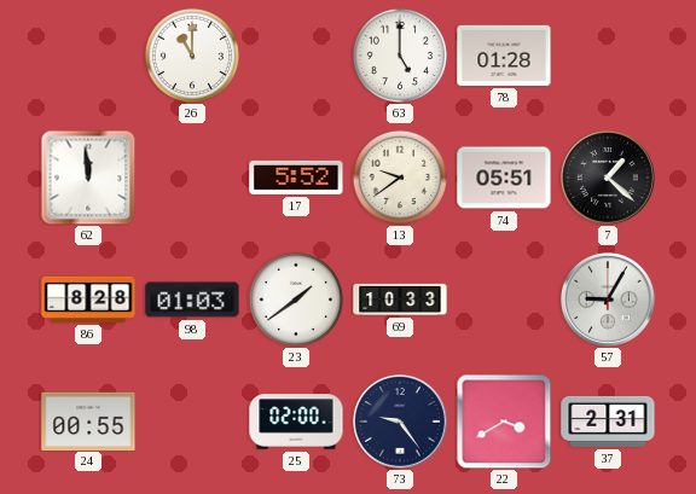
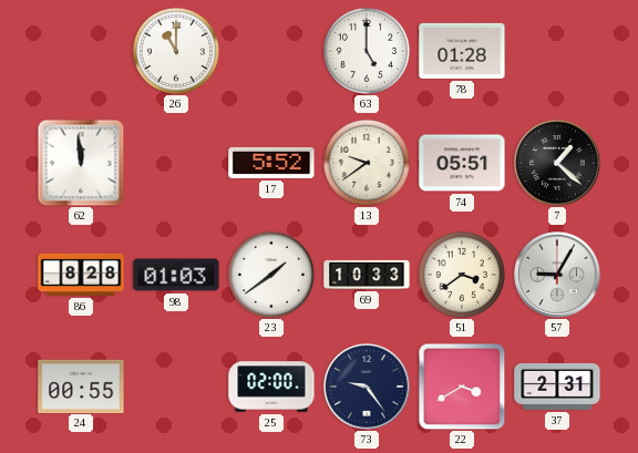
51: none -> 3:39 (462, 275)
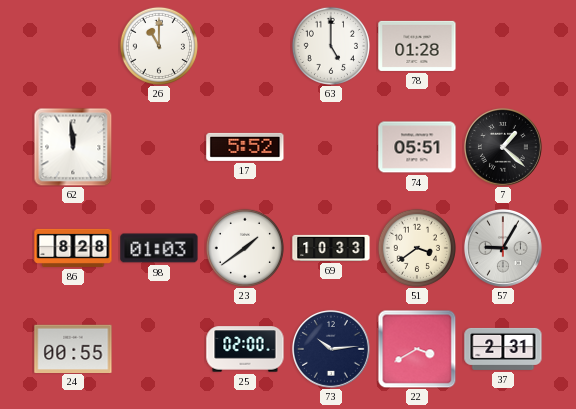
13: 9:39 -> none (367, 163)
73: 9:24 -> 10:14 (331, 349)
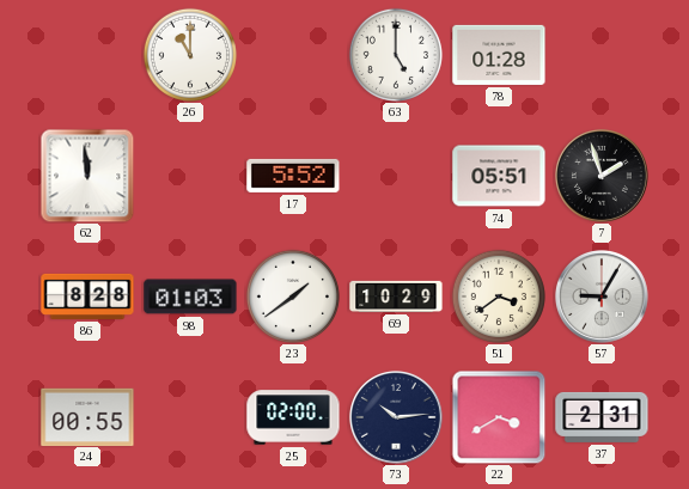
7: 1:22 -> 1:57 (602, 176)
69: 10:33 -> 10:29 (396, 297)
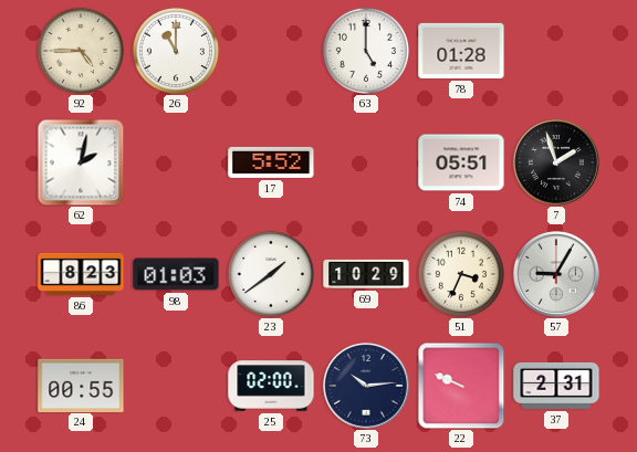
92: none -> 4:45 (81, 51)
62: 11:59 -> 2:02 (81, 162)
86: 8:28 -> 8:23 (81, 274)
51: 3:39 -> 3:34 (461, 274)
22: 3:40 -> 9:49 (461, 386)
